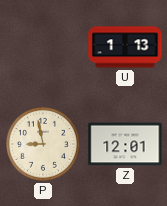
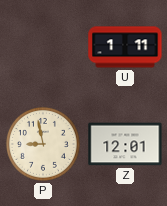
U: 1:13 -> 1:11 (125, 47)
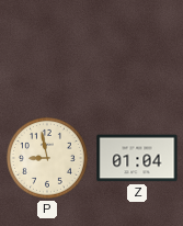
U: 1:11 -> none (125, 47)
Z: 12:01 -> 01:04 (137, 158)
